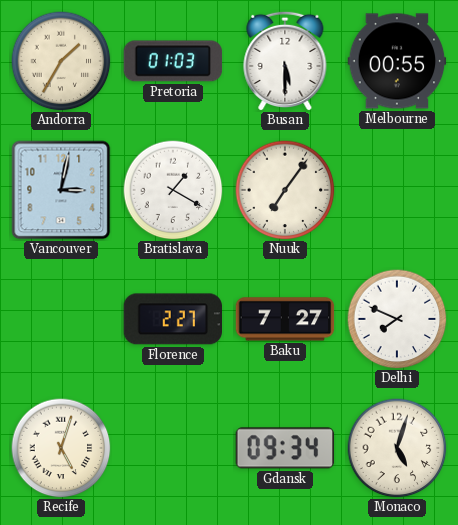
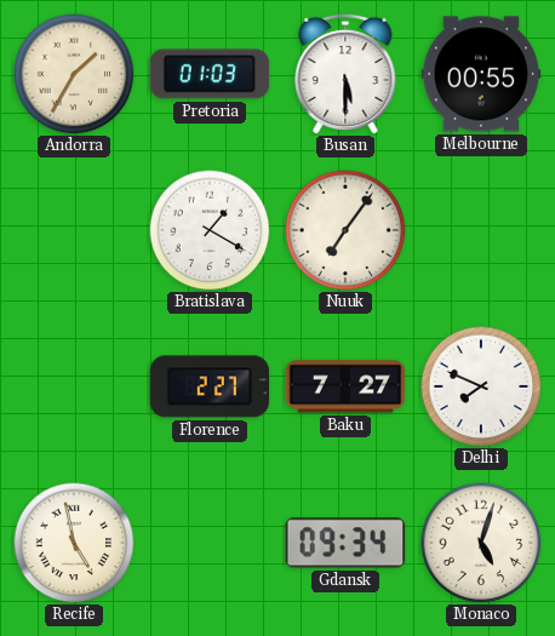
Vancouver: 3:02 -> none (61, 190)
Recife: 5:03 -> 4:58 (74, 543)
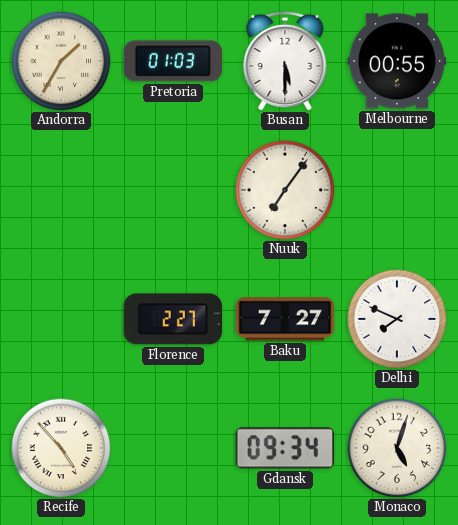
Bratislava: 1:20 -> none (210, 230)
Recife: 4:58 -> 4:53 (61, 448)
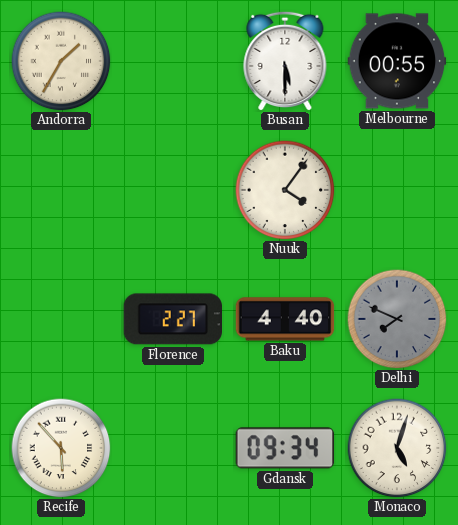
Pretoria: 01:03 -> none (173, 61)
Nuuk: 7:06 -> 4:06 (285, 190)
Baku: 7:27 -> 4:40 (285, 319)
Delhi dial: white -> grey (397, 319)
Recife: 4:53 -> 5:53 (61, 448)
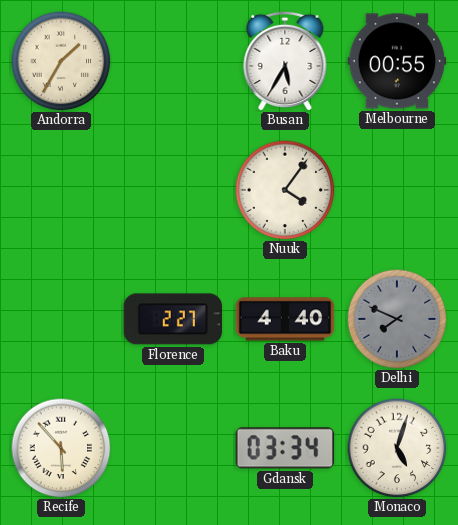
Busan: 5:30 -> 5:35 (285, 61)
Gdansk: 09:34 -> 03:34 (285, 448)
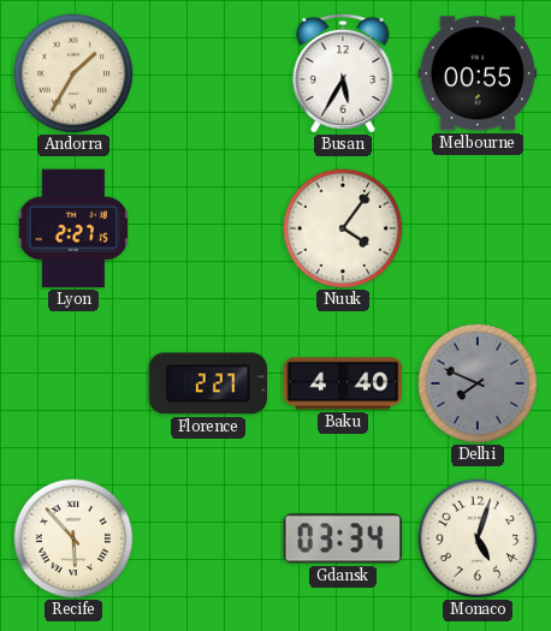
Lyon: none -> 2:27 (72, 228)
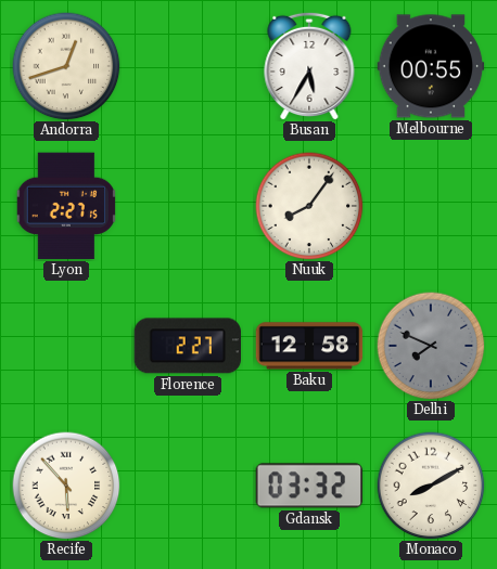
Andorra: 1:35 -> 12:42 (66, 66)
Nuuk: 4:06 -> 8:06 (309, 206)
Baku: 4:40 -> 12:58 (309, 346)
Gdansk: 03:34 -> 03:32 (309, 486)
Monaco: 5:03 -> 8:10 (431, 486)
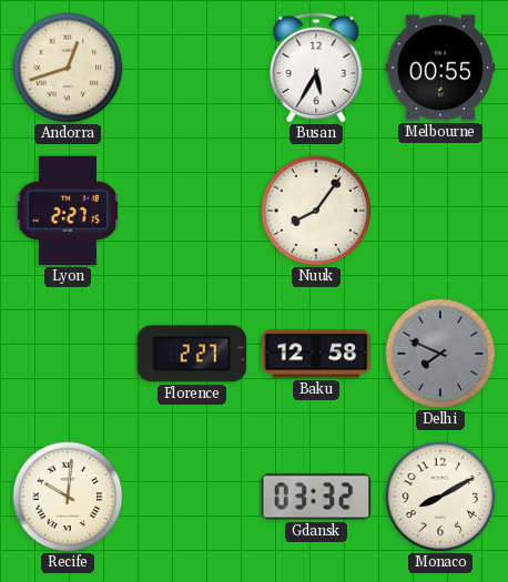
Recife: 5:53 -> 10:01 (68, 497)
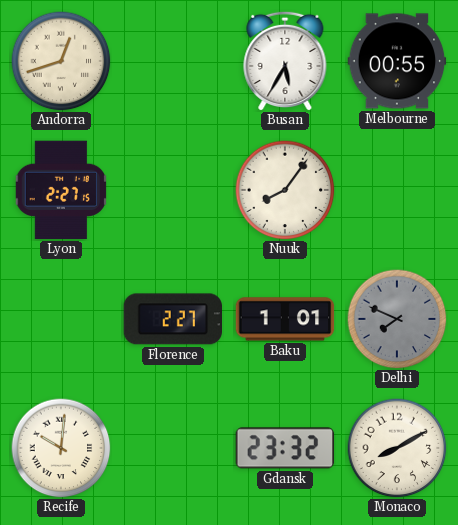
Baku: 12:58 -> 1:01 (285, 319)
Gdansk: 03:32 -> 23:32 (285, 448)
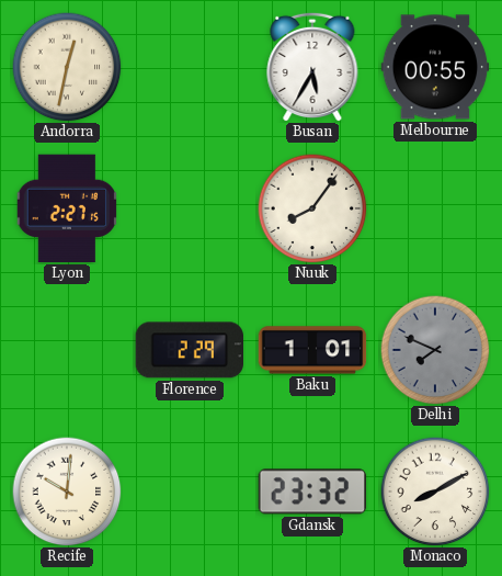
Andorra: 12:42 -> 12:32 (67, 67)
Florence: 2:27 -> 2:29 (190, 350)
